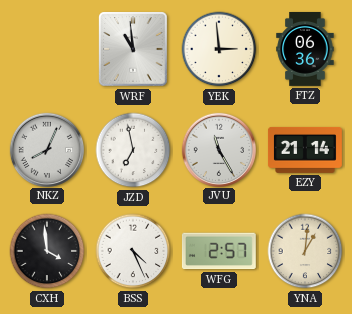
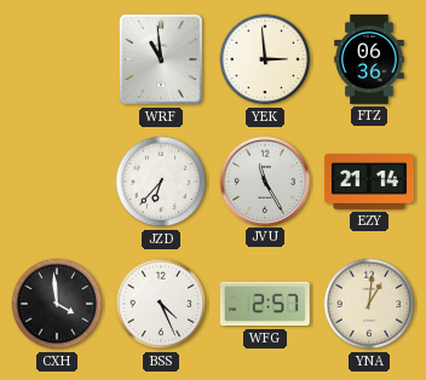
NKZ: 8:04 -> none (46, 149)
JZD: 6:58 -> 6:37 (161, 182)
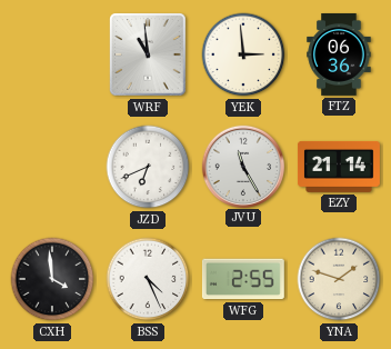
JZD: 6:37 -> 6:41 (148, 167)
WFG: 2:57 -> 2:55 (243, 279)
YNA: 1:01 -> 1:48 (339, 279)
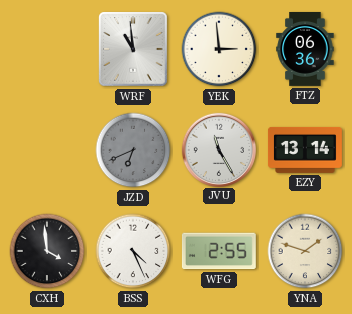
JZD dial: white -> grey (133, 150)
EZY: 21:14 -> 13:14 (305, 150)
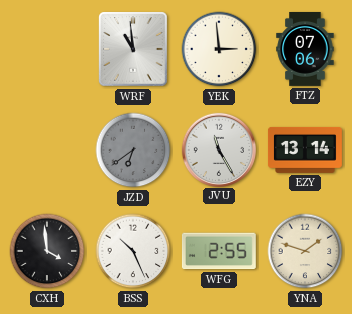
FTZ: 06:36 -> 07:06 (305, 49)
JZD: 6:41 -> 6:39 (133, 150)
BSS: 4:26 -> 10:26 (133, 251)
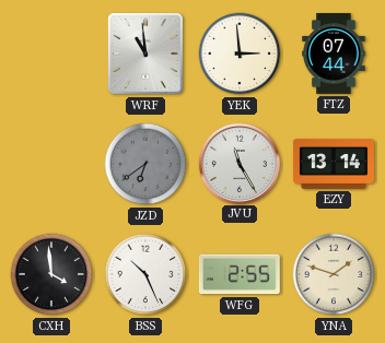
FTZ: 07:06 -> 07:44 (334, 54)
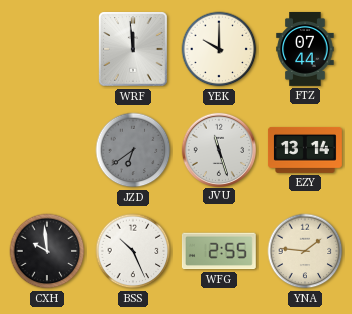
WRF: 10:59 -> 11:59 (133, 49)
YEK: 2:59 -> 10:00 (219, 49)
JVU: 11:25 -> 11:27 (218, 149)
CXH: 3:59 -> 9:59 (47, 251)
YNA: 1:48 -> 1:46 (305, 251)
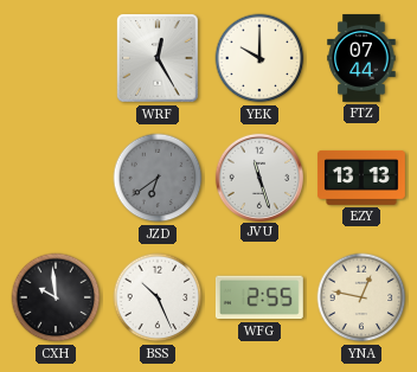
WRF: 11:59 -> 12:25 (158, 58)
EZY: 13:14 -> 13:13 (361, 178)
YNA: 1:46 -> 12:47 (361, 297)
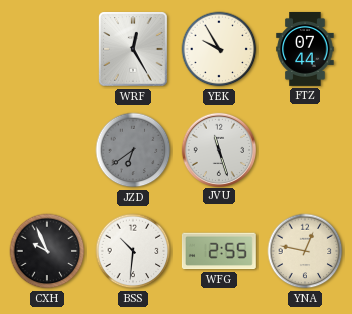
YEK: 10:00 -> 9:55 (219, 49)
EZY: 13:13 -> none (361, 178)
CXH: 9:59 -> 9:56 (47, 251)
BSS: 10:26 -> 10:31 (133, 251)
